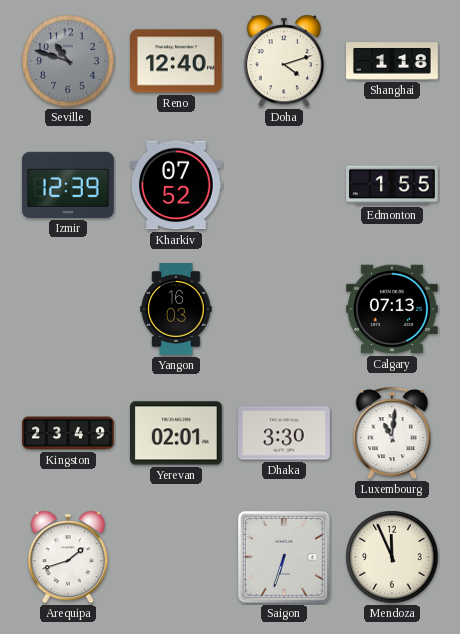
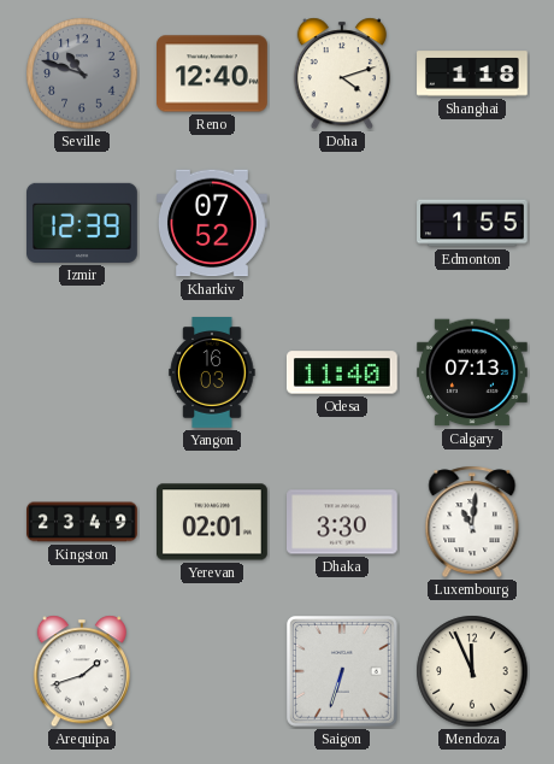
Odesa: none -> 11:40 (342, 372)
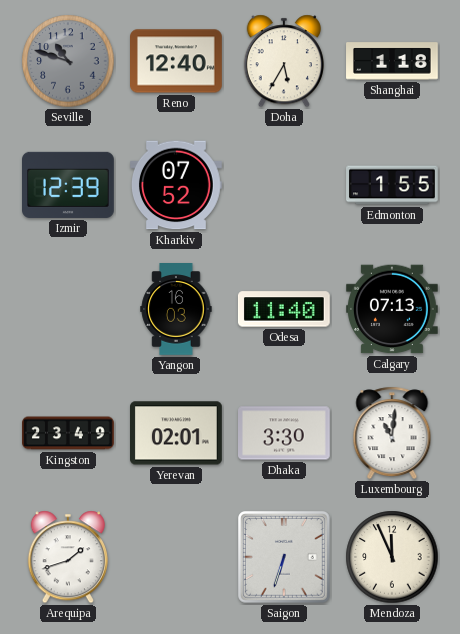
Doha: 4:12 -> 5:35 (284, 61)
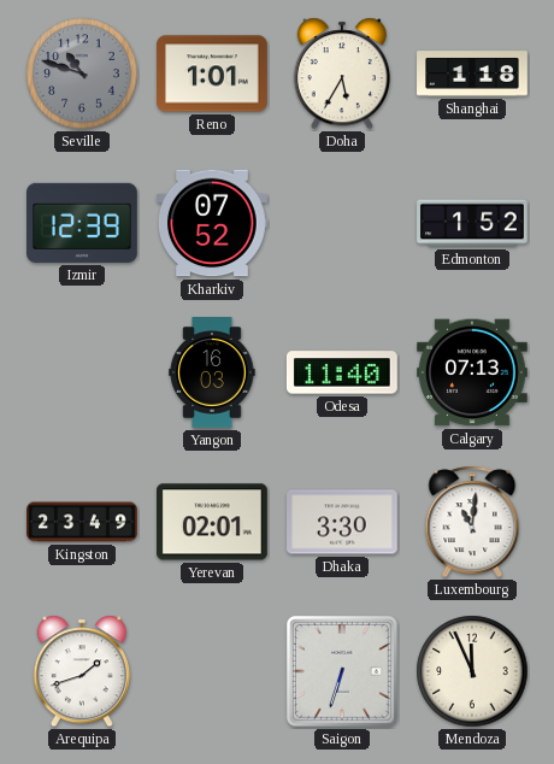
Reno: 12:40 -> 1:01 (213, 74)
Edmonton: 1:55 -> 1:52 (472, 223)
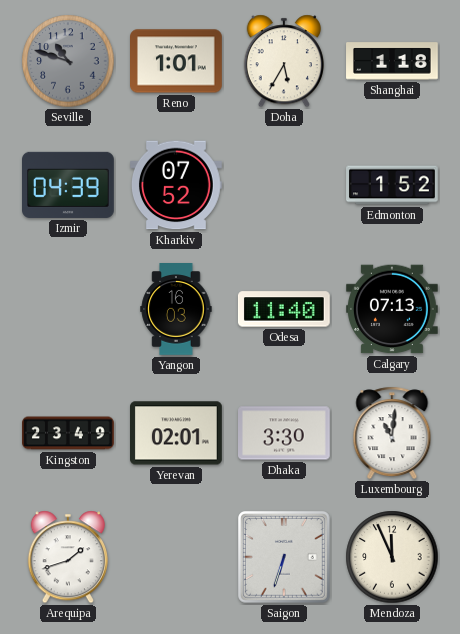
Izmir: 12:39 -> 04:39 (69, 185)
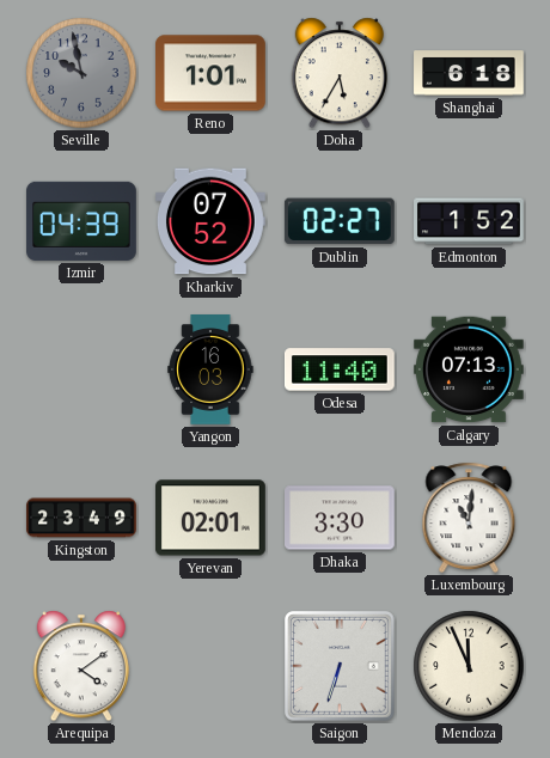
Seville: 10:48 -> 9:58 (81, 73)
Shanghai: 1:18 -> 6:18 (469, 73)
Dublin: none -> 02:27 (340, 221)
Arequipa: 1:42 -> 4:09 (81, 666)
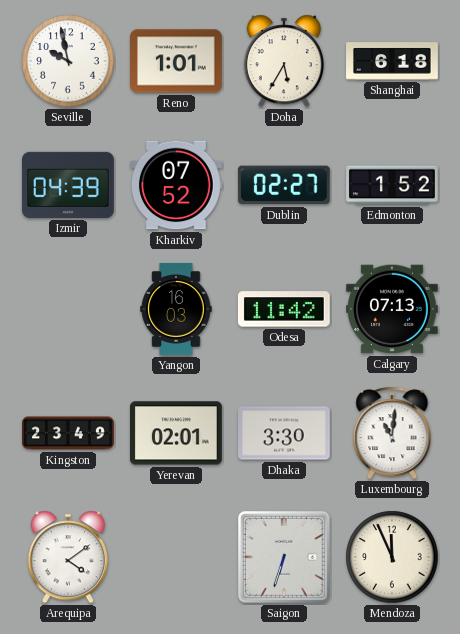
Seville dial: grey -> white (68, 61)
Odesa: 11:40 -> 11:42 (284, 309)
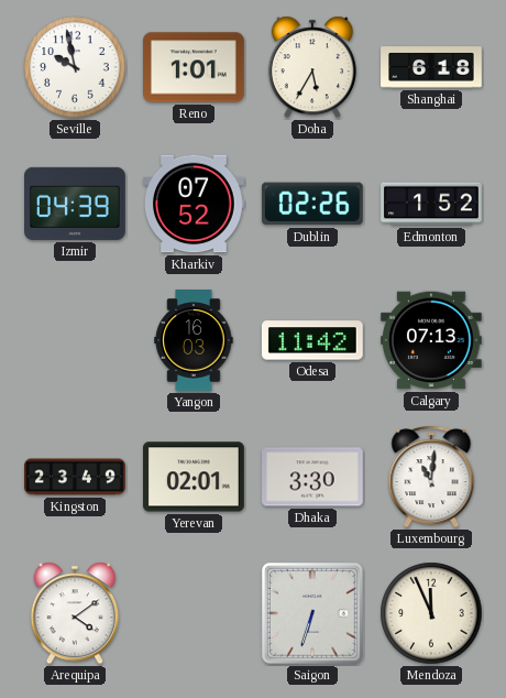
Dublin: 02:27 -> 02:26 (312, 204)
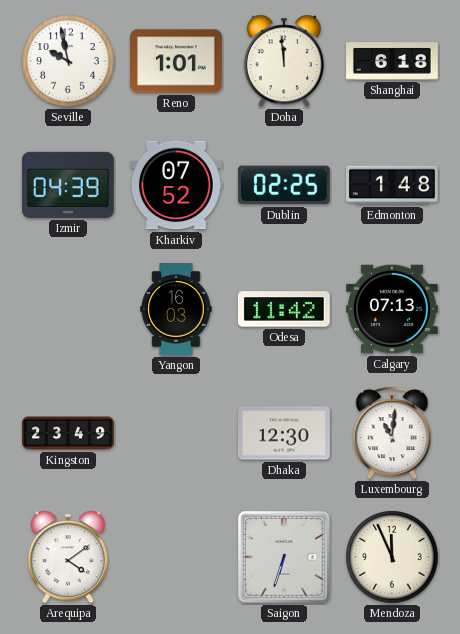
Doha: 5:35 -> 11:59 (284, 61)
Dublin: 02:26 -> 02:25 (284, 185)
Edmonton: 1:52 -> 1:48 (392, 185)
Yerevan: 02:01 -> none (195, 477)
Dhaka: 3:30 -> 12:30 (285, 433)
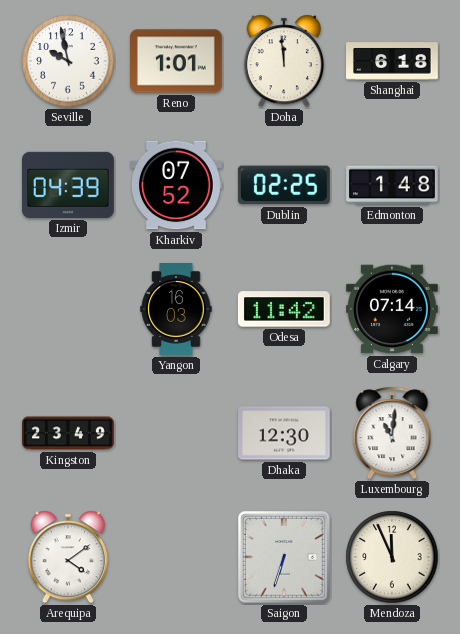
Calgary: 07:13 -> 07:14 (393, 309)
